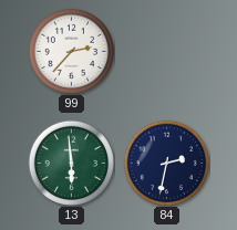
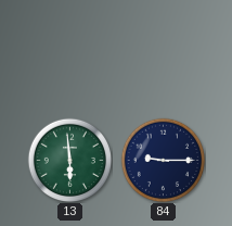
99: 2:37 -> none (71, 51)
84: 2:32 -> 9:15 (163, 160)
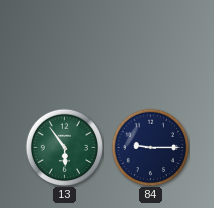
13: 5:59 -> 5:54 (64, 147)
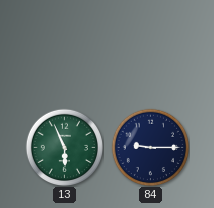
13: 5:54 -> 5:56 (64, 147)
